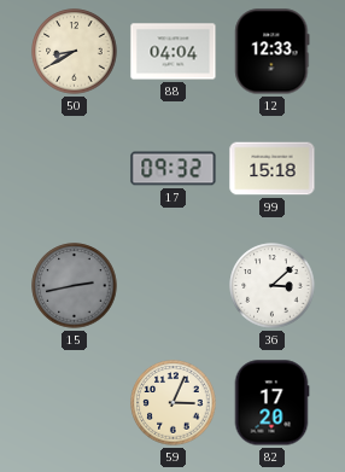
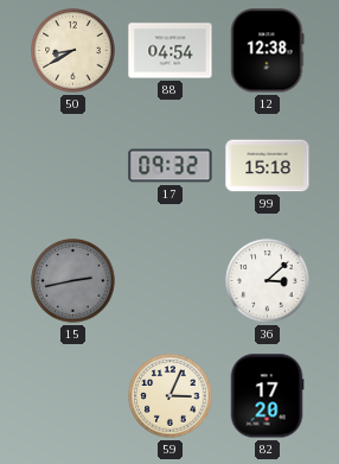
88: 04:04 -> 04:54 (171, 51)
12: 12:33 -> 12:38 (268, 51)
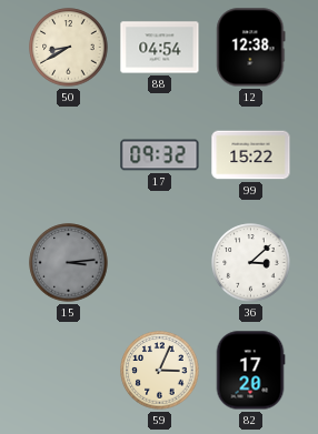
99: 15:18 -> 15:22 (251, 155)
15: 2:43 -> 3:14 (69, 263)
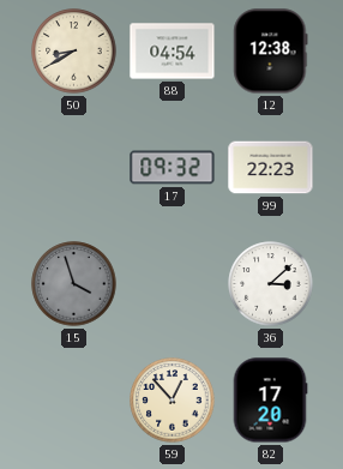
99: 15:22 -> 22:23 (271, 168)
15: 3:14 -> 3:57 (74, 284)
59: 3:04 -> 12:53 (173, 401)
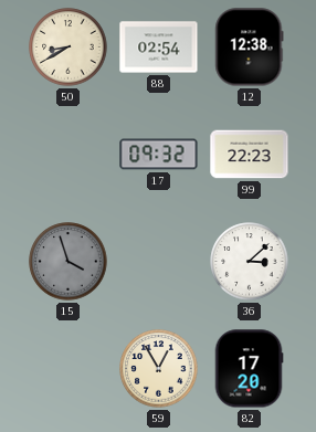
88: 04:54 -> 02:54 (159, 48)
59: 12:53 -> 12:55 (159, 369)
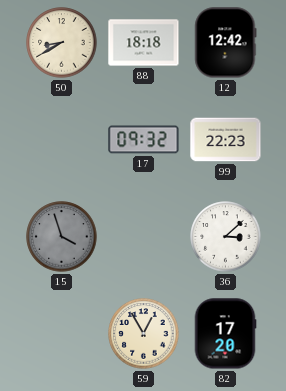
88: 02:54 -> 18:18 (144, 43)
12: 12:38 -> 12:42 (226, 43)
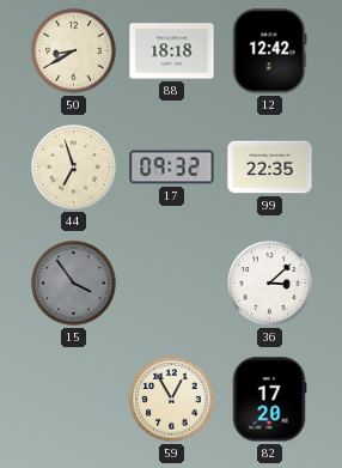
44: none -> 6:57 (74, 168)
99: 22:23 -> 22:35 (270, 168)
15: 3:57 -> 3:54 (74, 284)
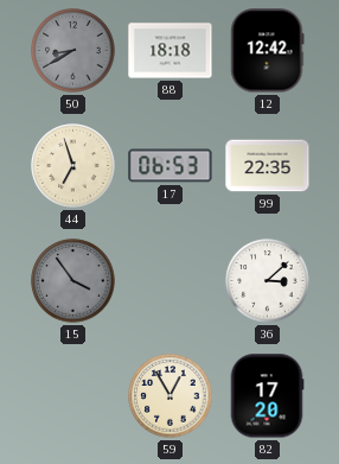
50 dial: cream -> grey (73, 51)
17: 09:32 -> 06:53 (171, 166)
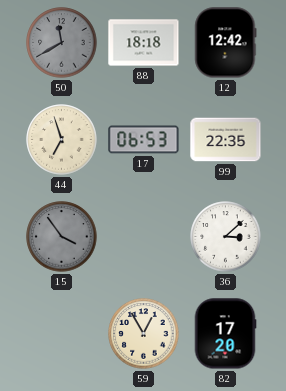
50: 8:40 -> 11:40 (62, 43)
